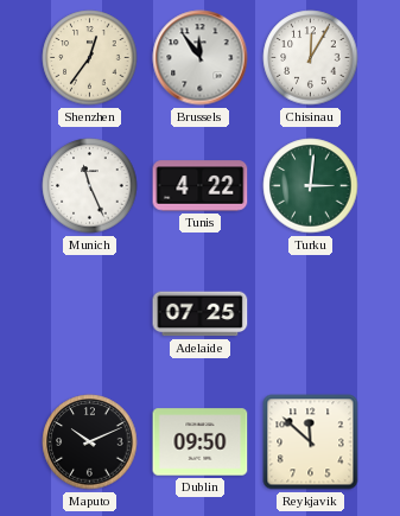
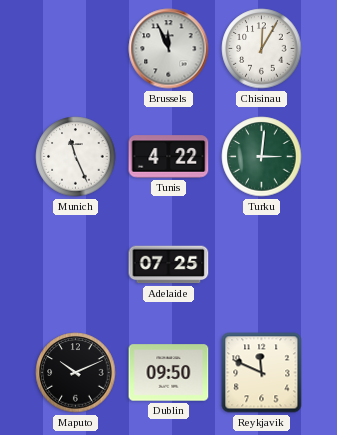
Shenzhen: 12:36 -> none (90, 58)
Brussels: 11:54 -> 11:56 (169, 49)
Reykjavik: 11:52 -> 11:49 (262, 373)
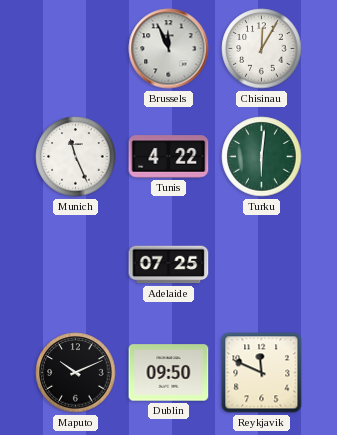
Turku: 3:01 -> 6:01 (262, 157)
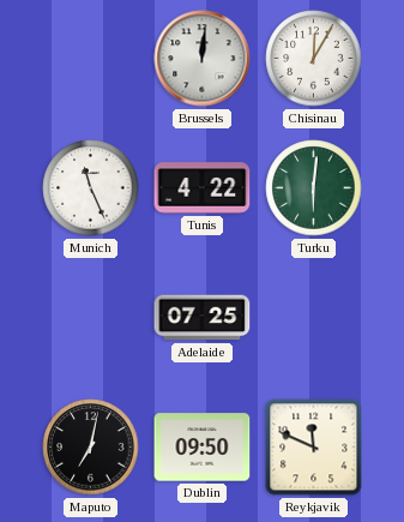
Brussels: 11:56 -> 12:01 (203, 59)
Maputo: 10:11 -> 7:02 (91, 448)
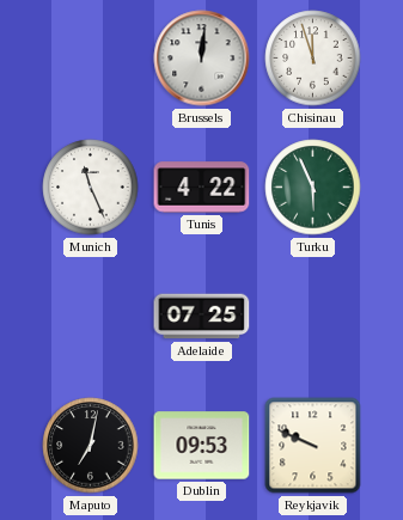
Chisinau: 12:05 -> 11:57 (313, 59)
Turku: 6:01 -> 5:56 (313, 188)
Dublin: 09:50 -> 09:53 (202, 446)
Reykjavik: 11:49 -> 9:49 (313, 446)
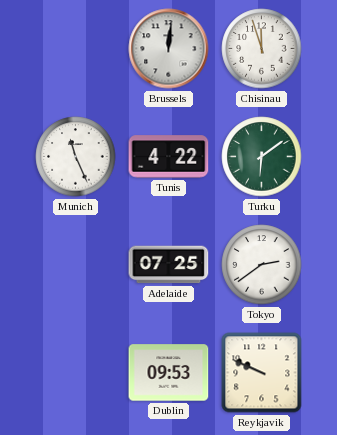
Turku: 5:56 -> 6:09 (262, 157)
Tokyo: none -> 2:39 (262, 265)
Maputo: 7:02 -> none (91, 446)
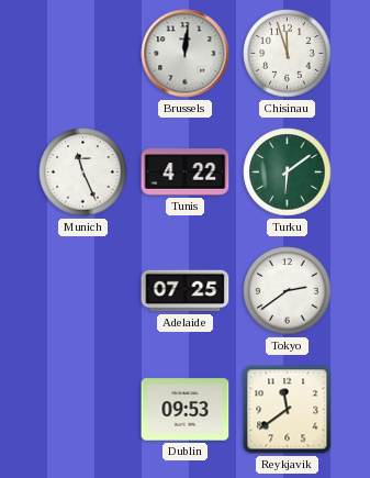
Reykjavik: 9:49 -> 11:39 (288, 410)
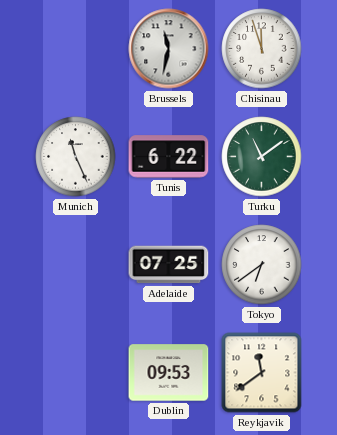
Brussels: 12:01 -> 11:32 (169, 49)
Tunis: 4:22 -> 6:22 (169, 157)
Turku: 6:09 -> 11:09 (262, 157)
Tokyo: 2:39 -> 6:39 (262, 265)
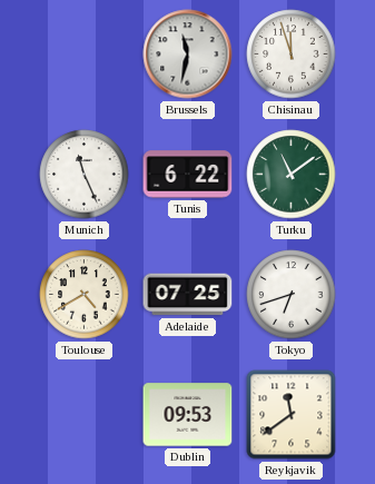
Toulouse: none -> 4:40 (85, 295)
Tokyo: 6:39 -> 6:42 (292, 295)
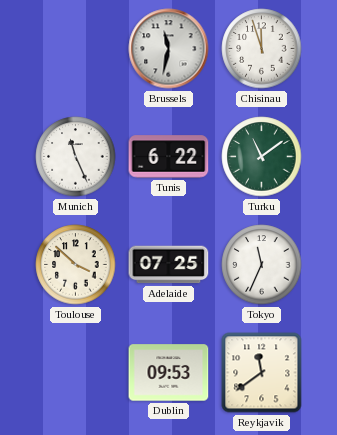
Toulouse: 4:40 -> 3:52 (76, 265)
Tokyo: 6:42 -> 11:34 (262, 265)
